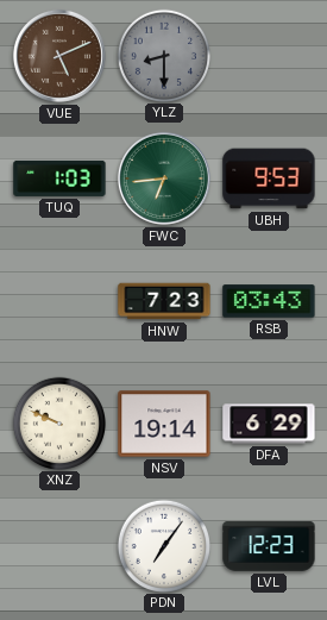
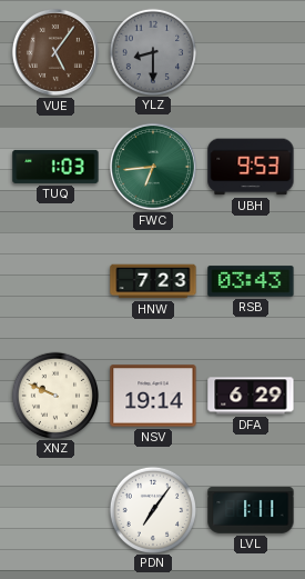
VUE: 5:11 -> 5:06 (55, 52)
LVL: 12:23 -> 1:11 (251, 510)
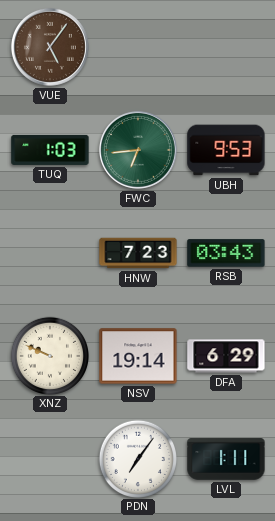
YLZ: 8:30 -> none (152, 51)
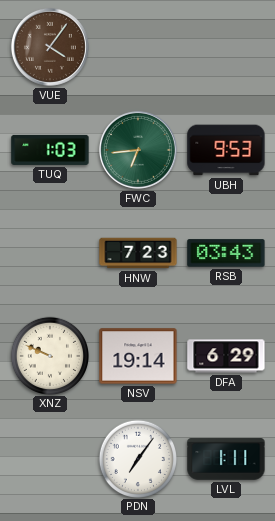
VUE: 5:06 -> 4:06 (50, 47)
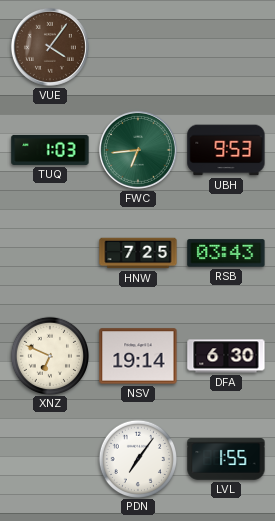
HNW: 7:23 -> 7:25 (138, 253)
XNZ: 9:49 -> 6:49 (49, 355)
DFA: 6:29 -> 6:30 (226, 356)
LVL: 1:11 -> 1:55 (226, 459)
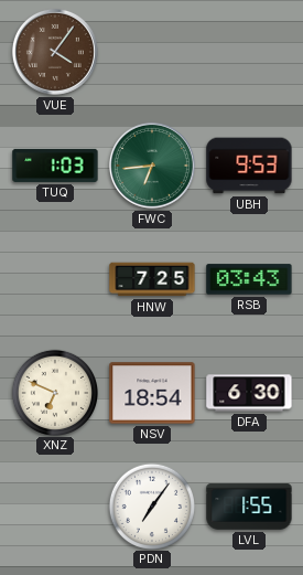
NSV: 19:14 -> 18:54 (152, 393)
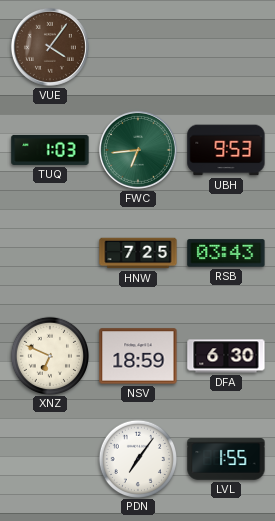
NSV: 18:54 -> 18:59 (138, 356)
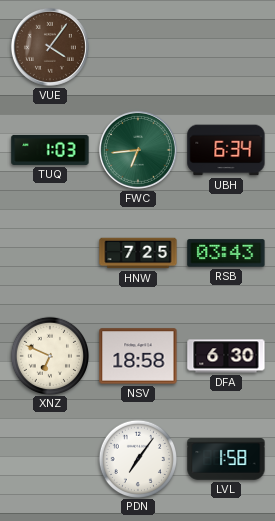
UBH: 9:53 -> 6:34 (226, 150)
NSV: 18:59 -> 18:58 (138, 356)
LVL: 1:55 -> 1:58 (226, 459)
